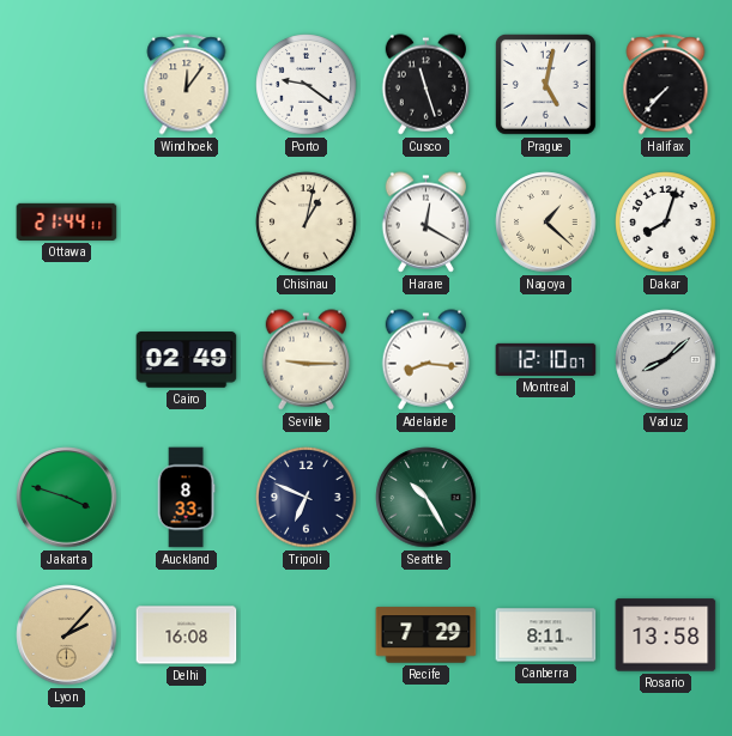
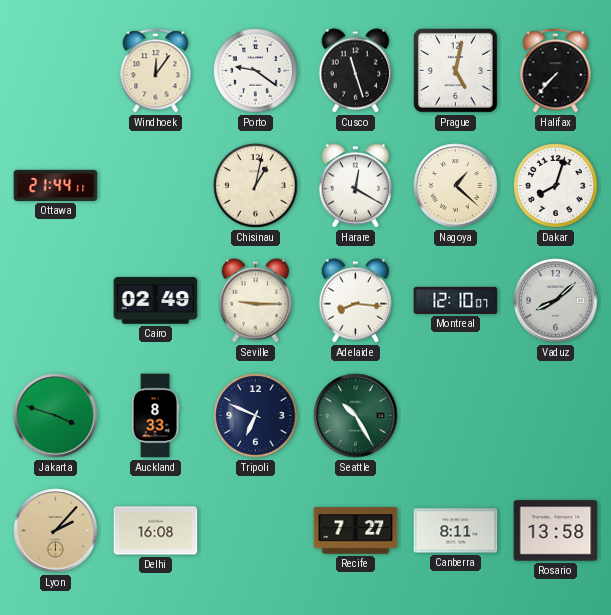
Recife: 7:29 -> 7:27 (356, 531)
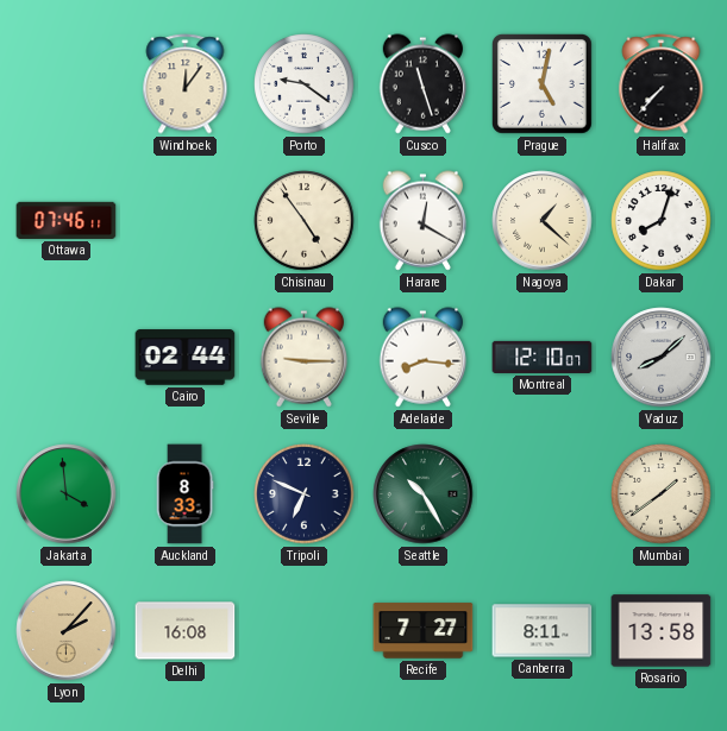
Ottawa: 21:44 -> 07:46 (67, 220)
Chisinau: 1:02 -> 4:54 (305, 221)
Cairo: 02:49 -> 02:44 (186, 358)
Jakarta: 3:48 -> 3:59 (67, 494)
Mumbai: none -> 1:39 (662, 494)
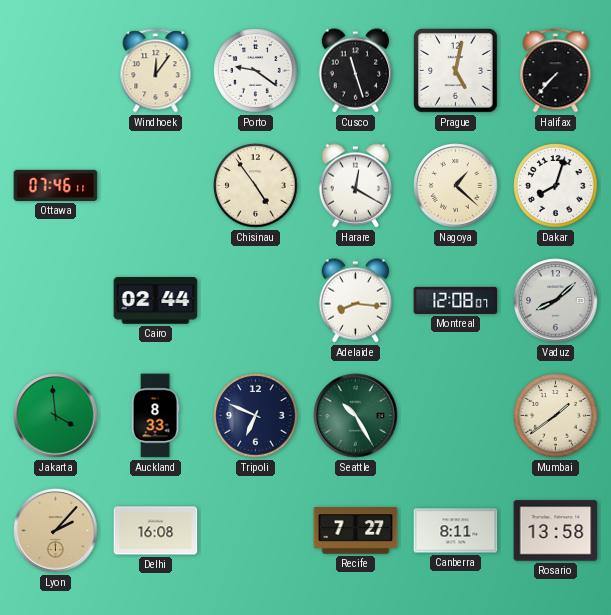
Seville: 9:15 -> none (305, 358)
Montreal: 12:10 -> 12:08 (456, 300)
